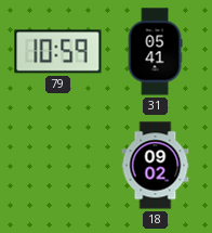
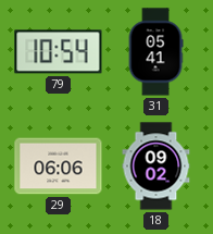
79: 10:59 -> 10:54 (59, 52)
29: none -> 06:06 (59, 167)
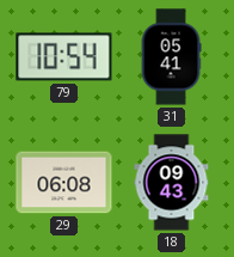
29: 06:06 -> 06:08 (64, 183)
18: 09:02 -> 09:43 (172, 183)
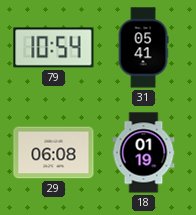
18: 09:43 -> 01:19 (144, 153)
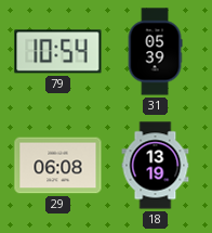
31: 05:41 -> 05:39 (155, 52)
18: 01:19 -> 13:19 (156, 166)
